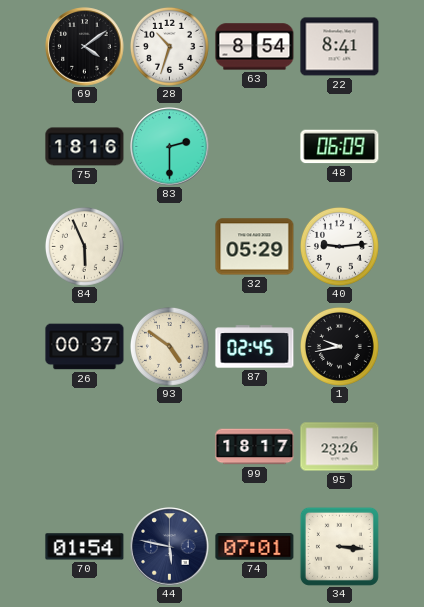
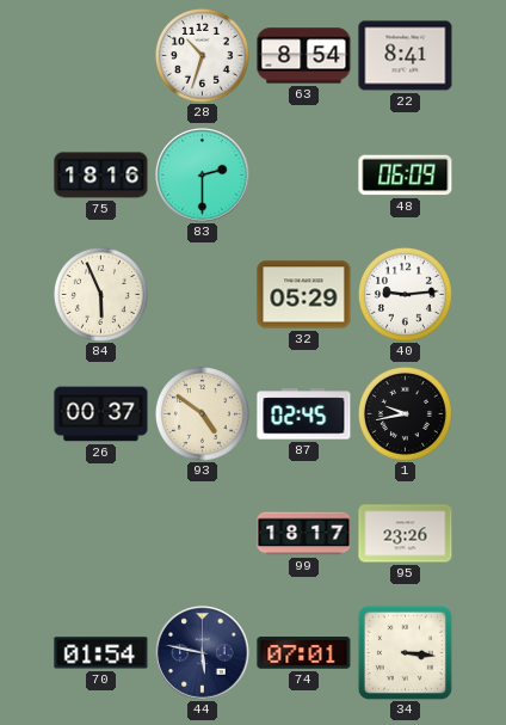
69: 4:09 -> none (85, 47)
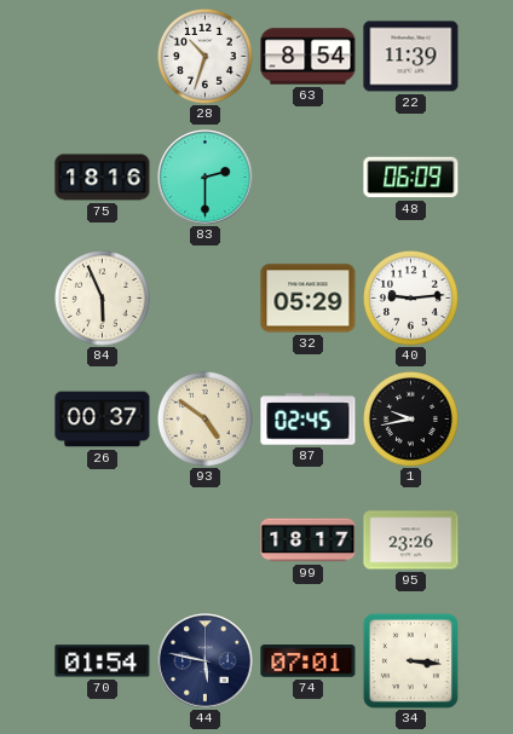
22: 8:41 -> 11:39 (411, 57)
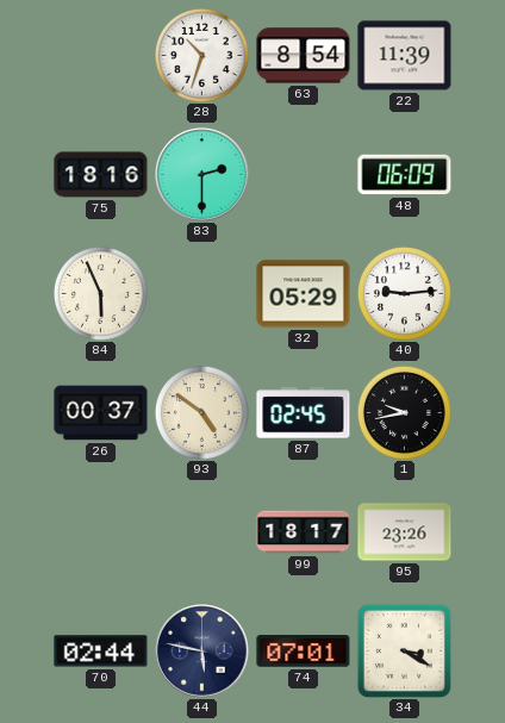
70: 01:54 -> 02:44 (101, 652)
34: 3:16 -> 3:20 (404, 650)
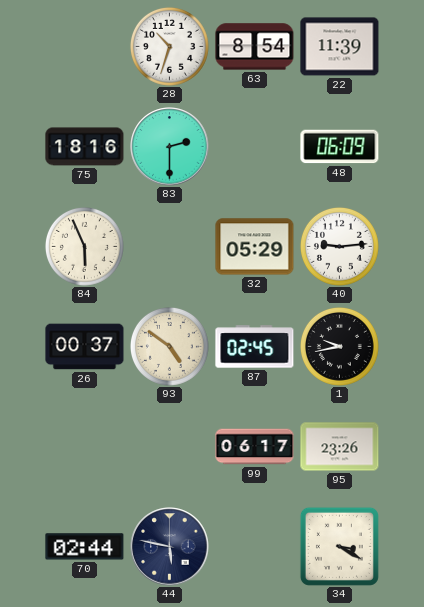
99: 18:17 -> 06:17 (255, 447)
74: 07:01 -> none (304, 652)
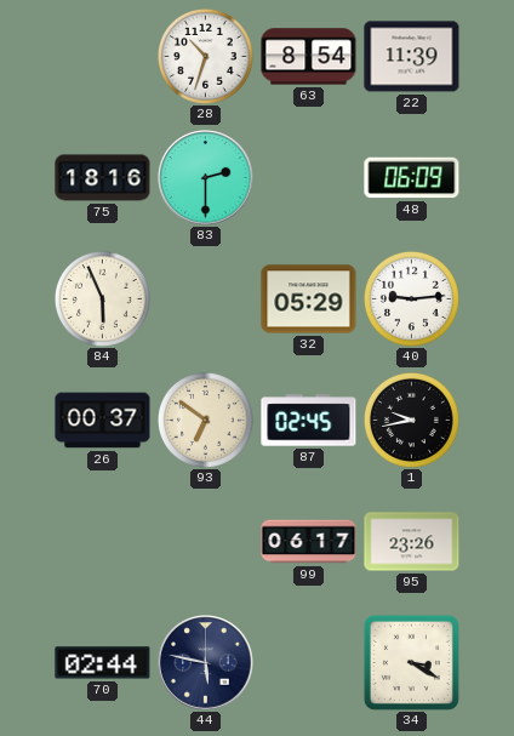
93: 4:51 -> 6:51 (205, 420)
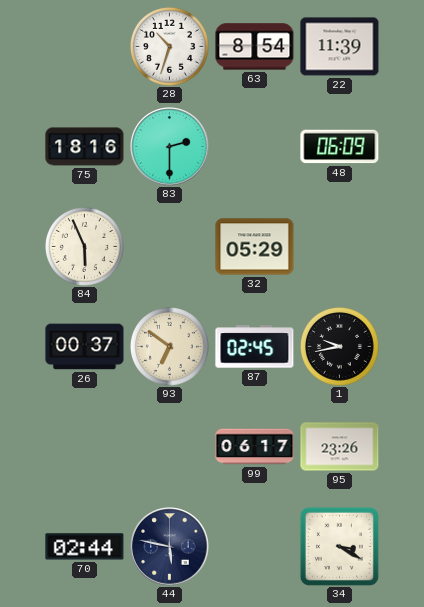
40: 9:14 -> none (411, 298)
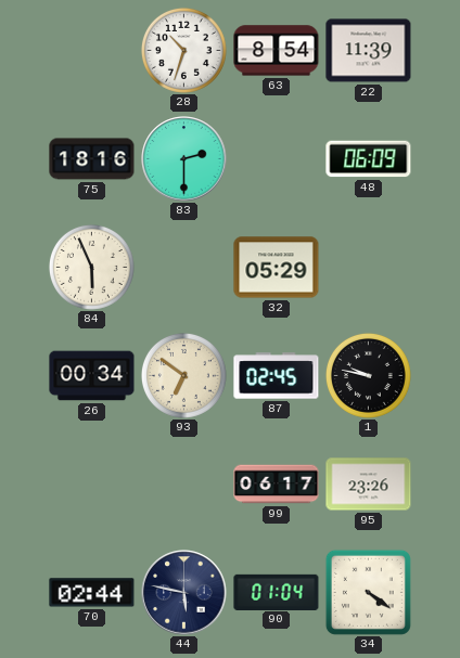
26: 00:37 -> 00:34 (92, 376)
1: 9:43 -> 9:47 (368, 375)
90: none -> 01:04 (277, 592)
34: 3:20 -> 4:21 (368, 592)
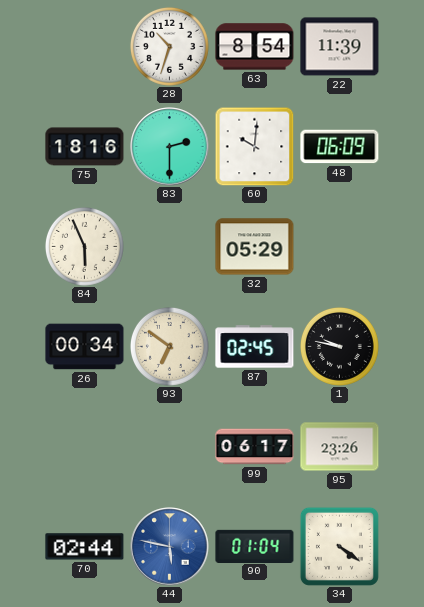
60: none -> 10:01 (254, 146)
44 dial: navy -> blue (170, 547)
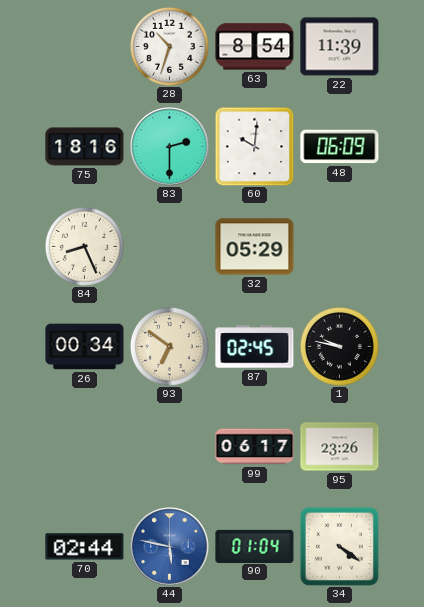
84: 5:56 -> 8:26 (84, 246)
